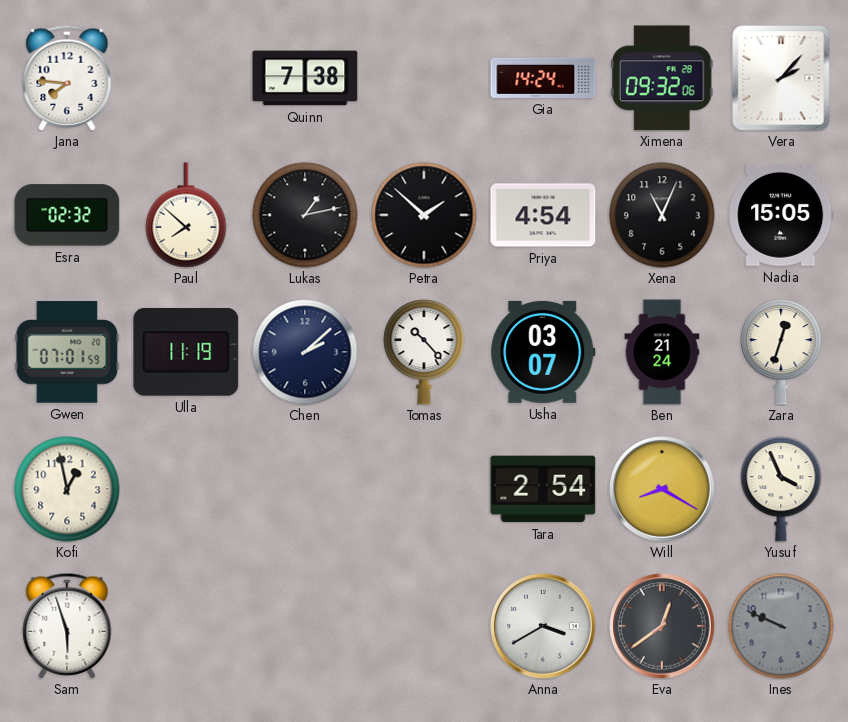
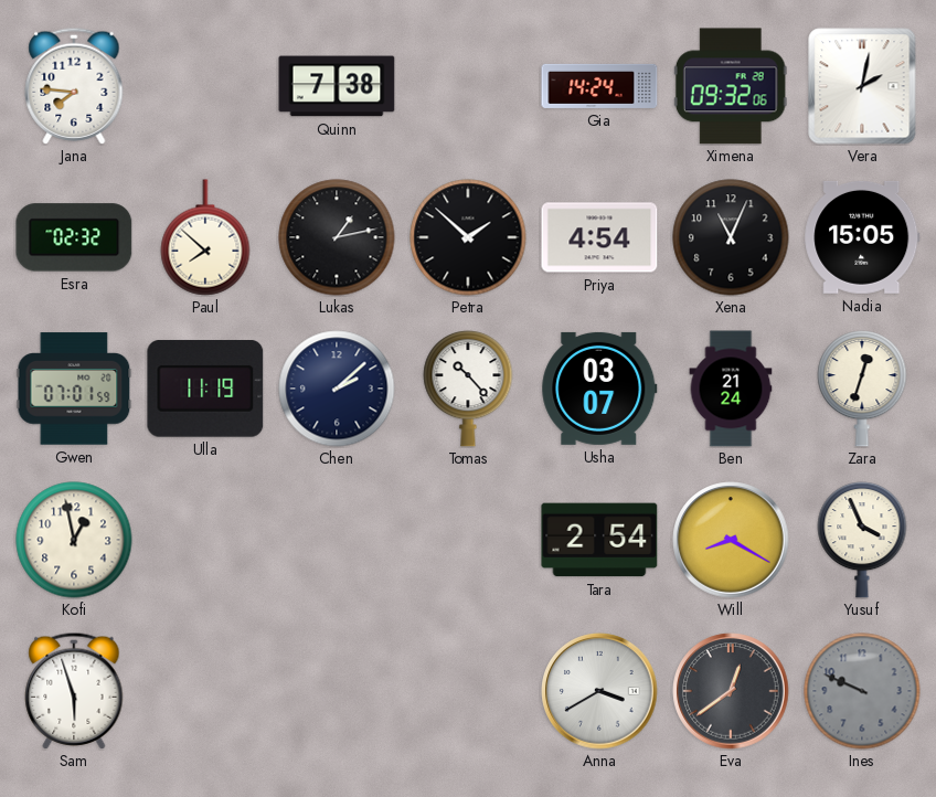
Vera: 2:07 -> 2:02 (862, 86)
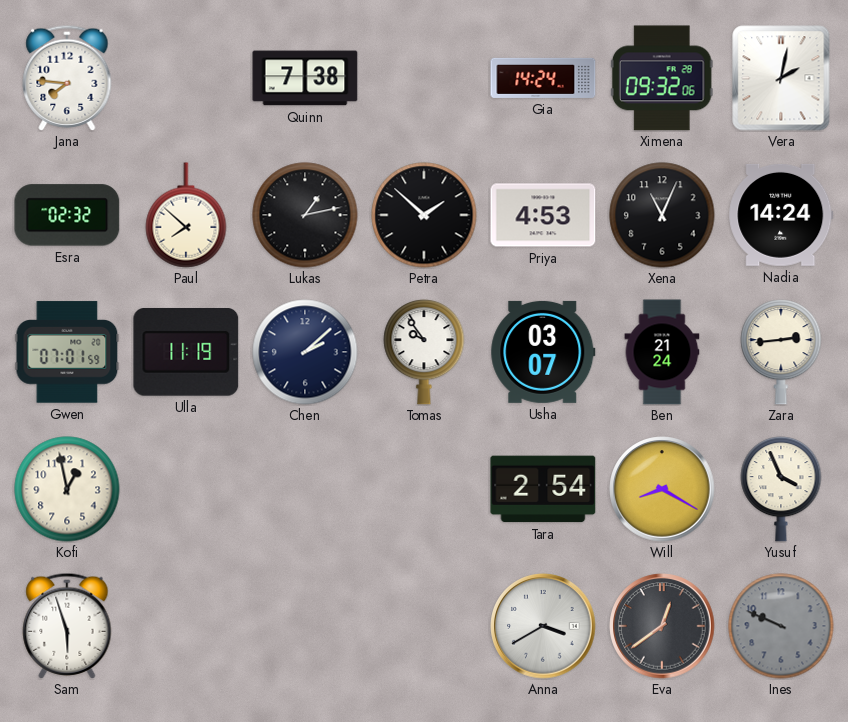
Priya: 4:54 -> 4:53 (543, 215)
Nadia: 15:05 -> 14:24 (781, 215)
Tomas: 10:23 -> 9:54 (424, 353)
Zara: 12:33 -> 2:44 (781, 353)
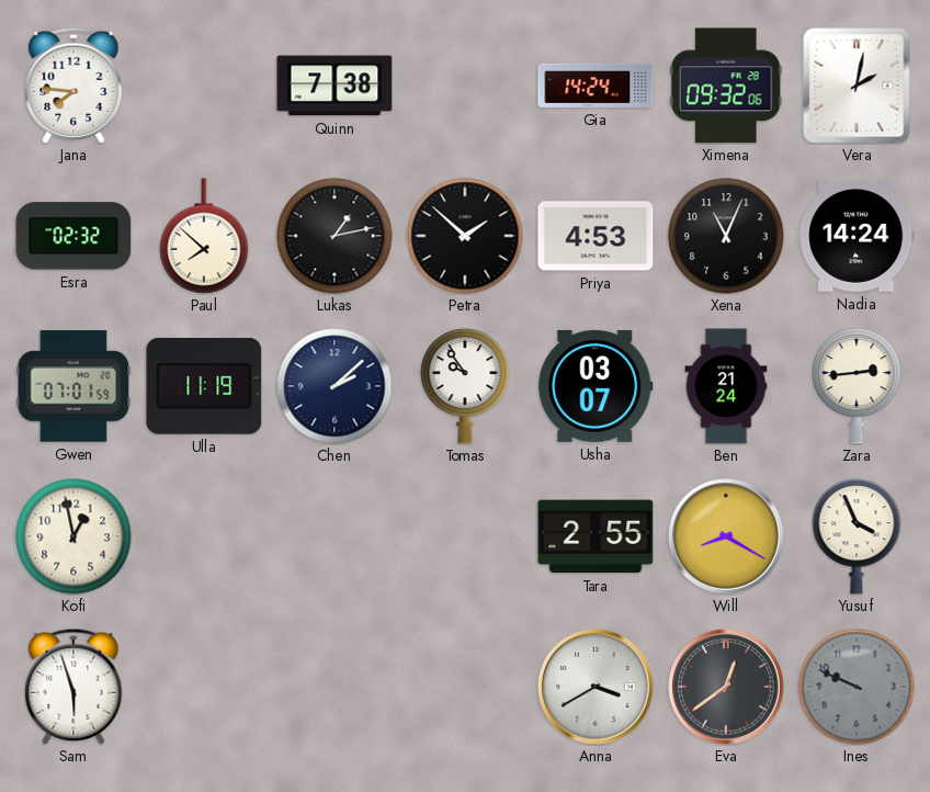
Tara: 2:54 -> 2:55 (596, 536)
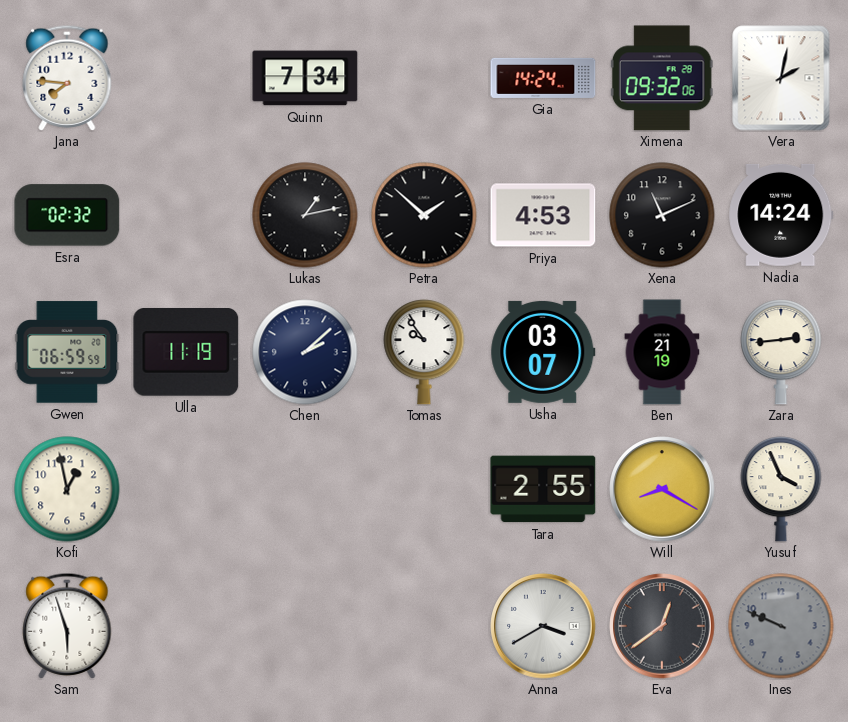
Quinn: 7:38 -> 7:34 (305, 78)
Paul: 7:52 -> none (204, 236)
Xena: 11:04 -> 11:11 (662, 215)
Gwen: 07:01 -> 06:59 (67, 352)
Ben: 21:24 -> 21:19 (662, 352)
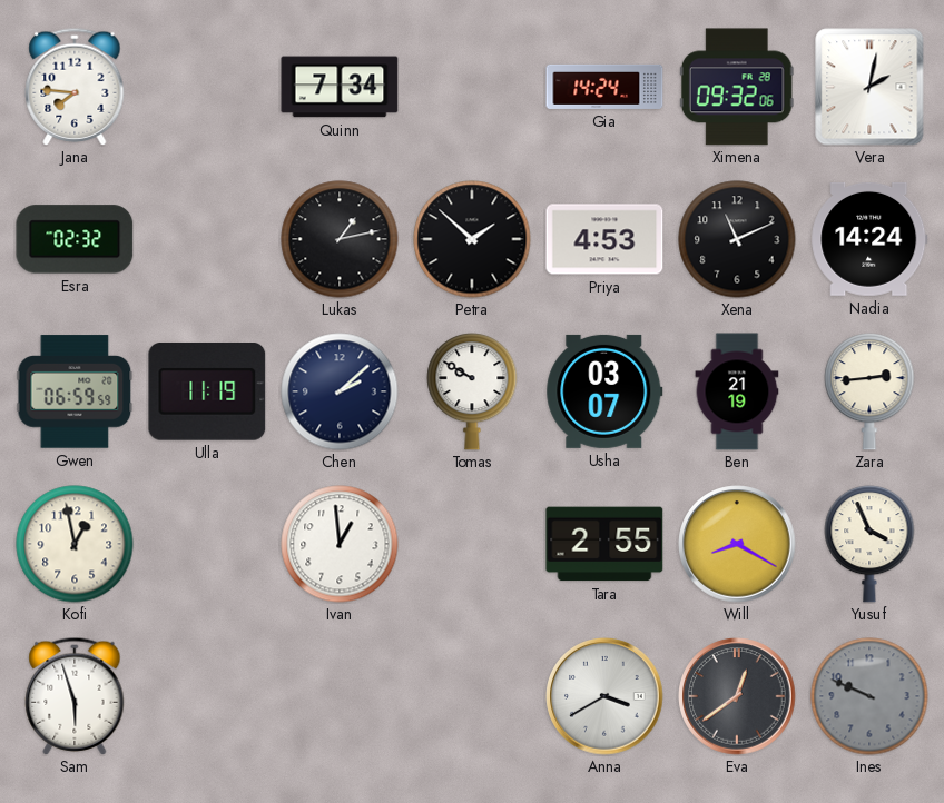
Tomas: 9:54 -> 9:50 (472, 393)
Ivan: none -> 12:59 (340, 544)
